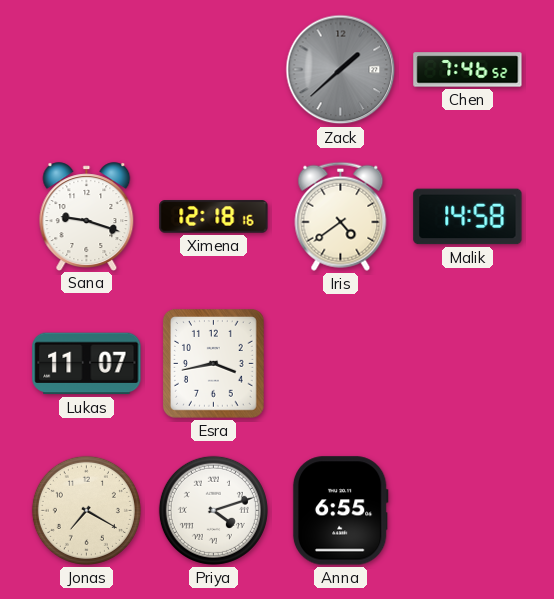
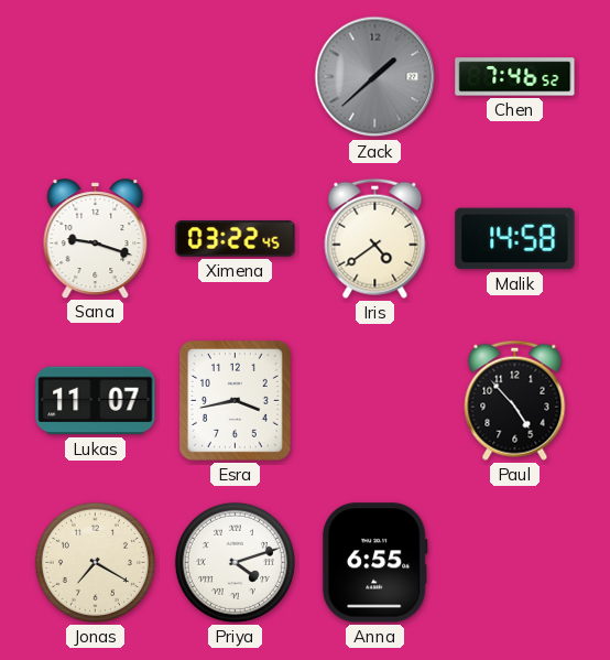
Ximena: 12:18 -> 03:22 (236, 239)
Paul: none -> 4:53 (515, 400)
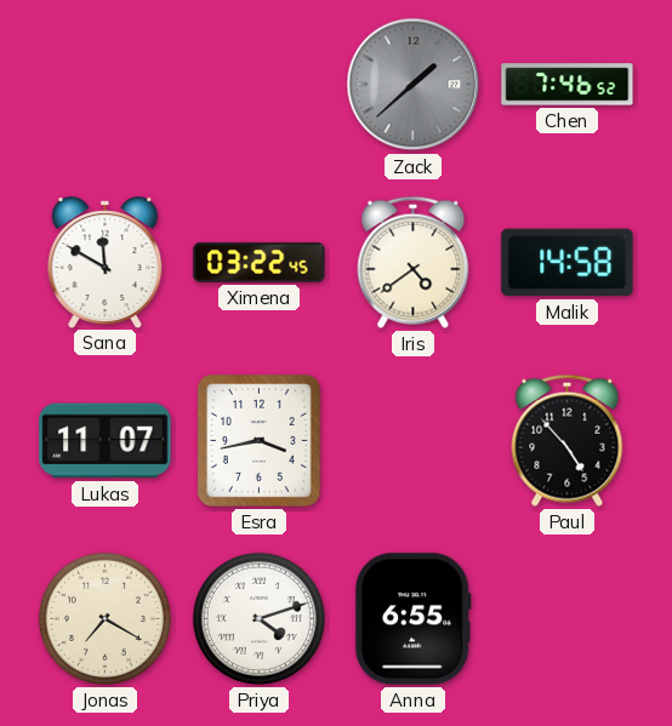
Sana: 9:18 -> 11:50 (106, 262)
